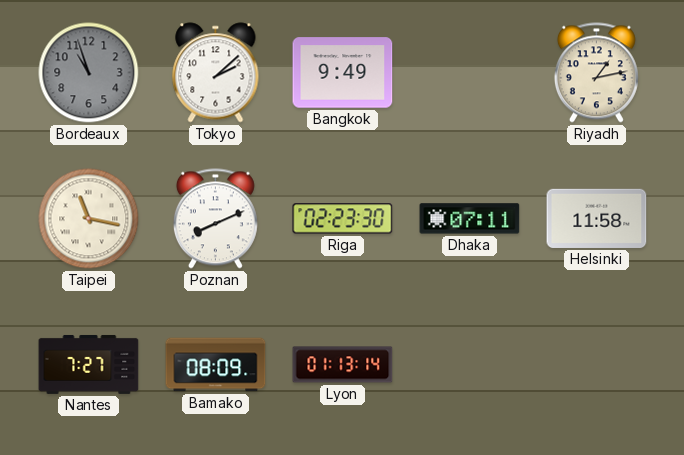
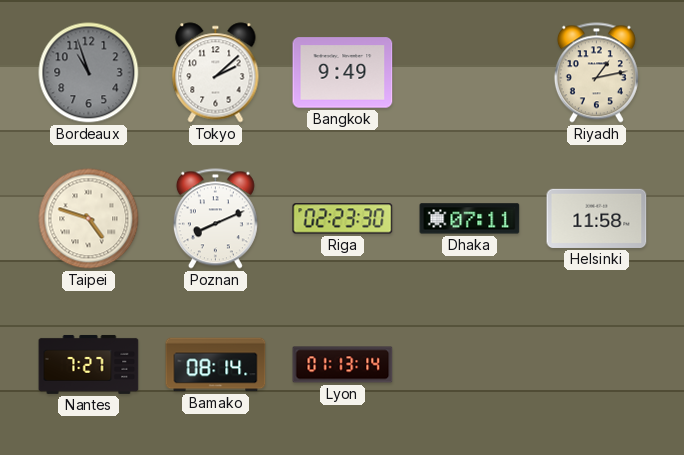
Taipei: 11:17 -> 4:48 (89, 219)
Bamako: 08:09 -> 08:14 (216, 365)
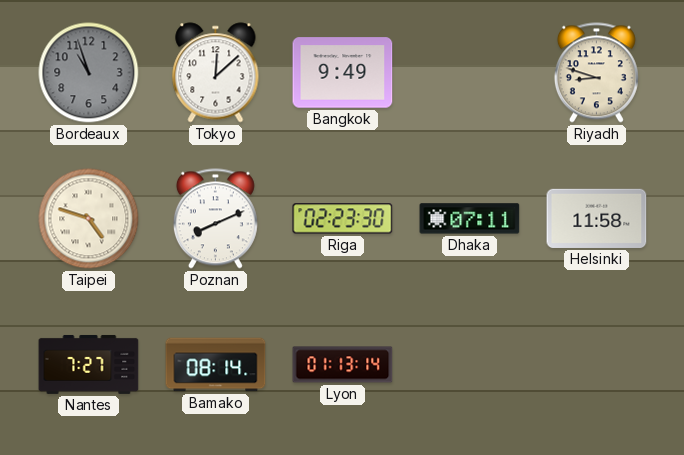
Tokyo: 2:08 -> 12:08 (216, 73)
Riyadh: 1:13 -> 8:48 (596, 73)
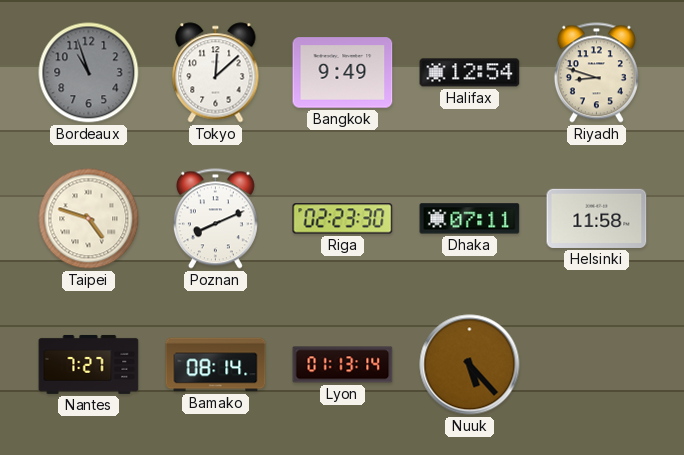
Halifax: none -> 12:54 (470, 73)
Nuuk: none -> 5:23 (470, 365)
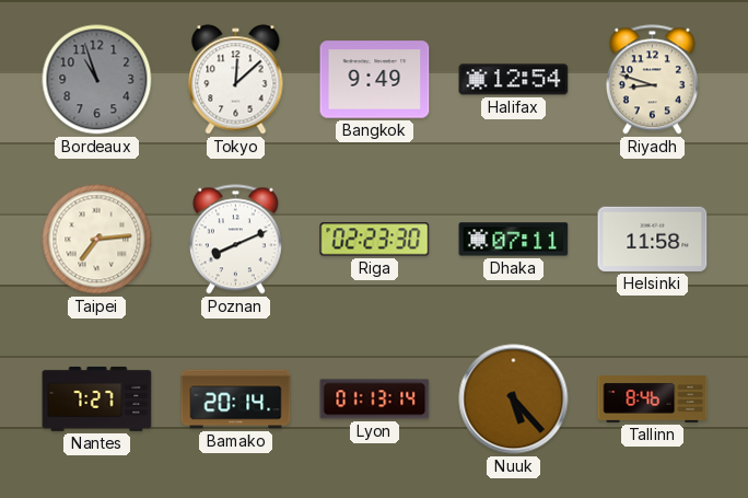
Taipei: 4:48 -> 7:14 (97, 240)
Bamako: 08:14 -> 20:14 (236, 399)
Tallinn: none -> 8:46 (653, 399)
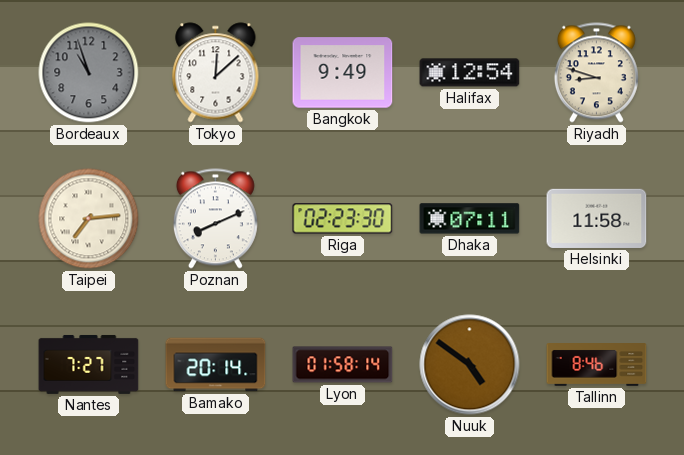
Lyon: 01:13 -> 01:58 (343, 365)
Nuuk: 5:23 -> 4:51 (470, 365)
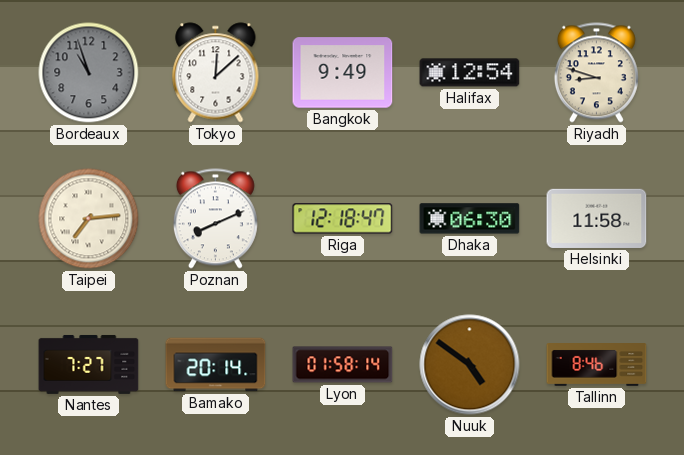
Riga: 02:23 -> 12:18 (343, 219)
Dhaka: 07:11 -> 06:30 (470, 219)
